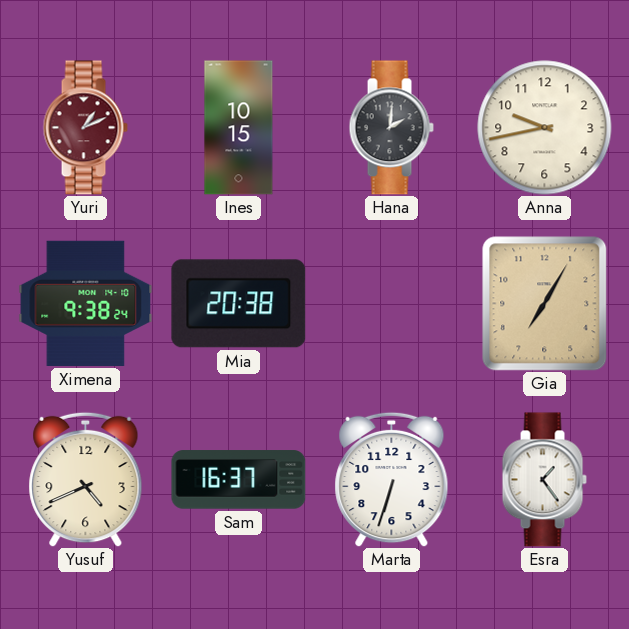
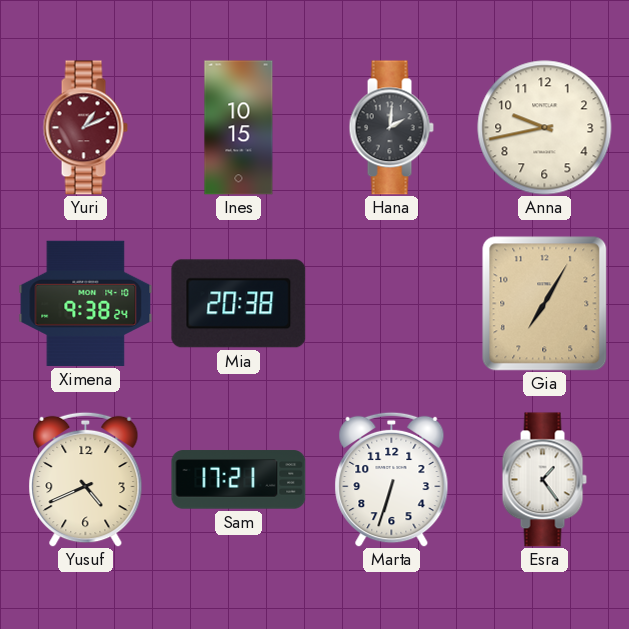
Sam: 16:37 -> 17:21 (239, 480)
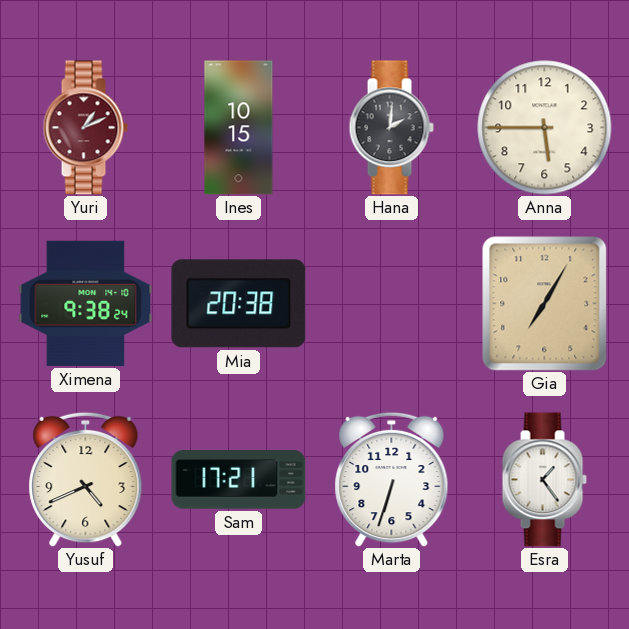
Anna: 9:43 -> 5:45 (545, 128)
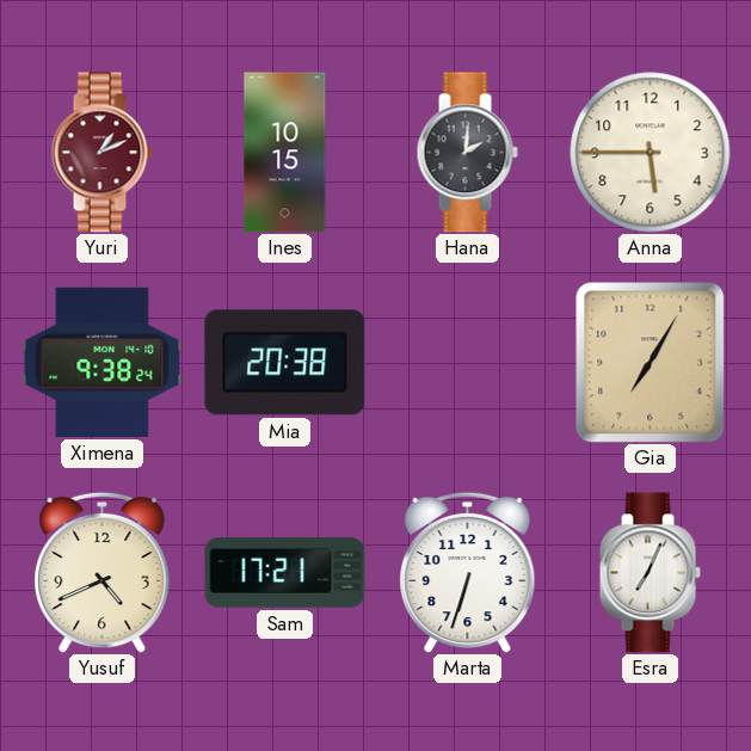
Esra: 1:24 -> 7:04 (650, 573)
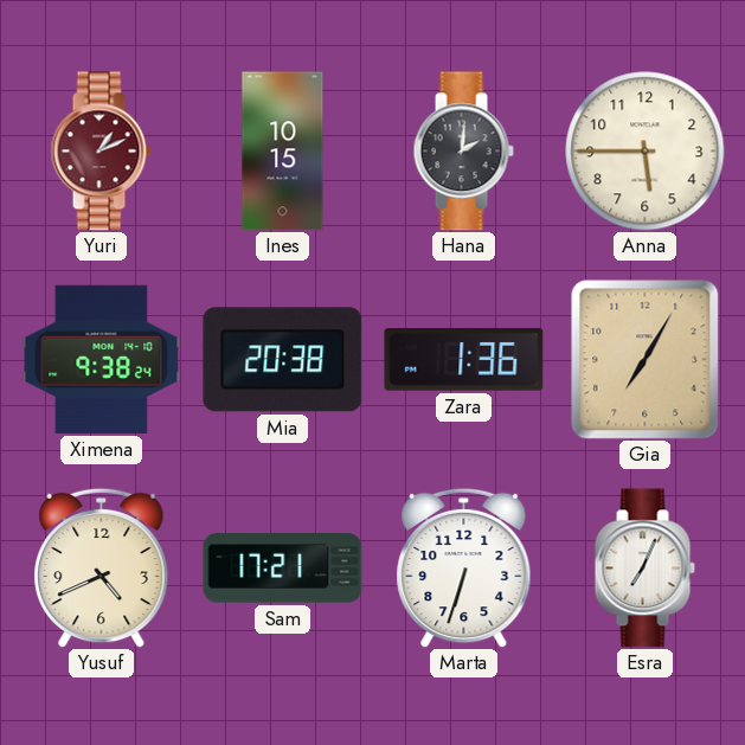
Zara: none -> 1:36 (464, 360)
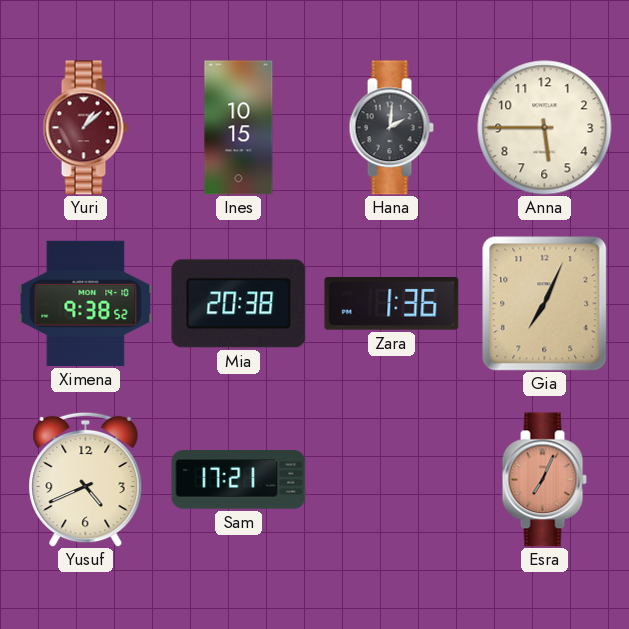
Yuri: 1:11 -> 1:08 (85, 128)
Ximena: 9:38:24 -> 9:38:52 (86, 303)
Gia: 7:05 -> 7:04 (545, 304)
Marta: 6:33 -> none (464, 567)
Esra dial: white -> salmon (544, 480)
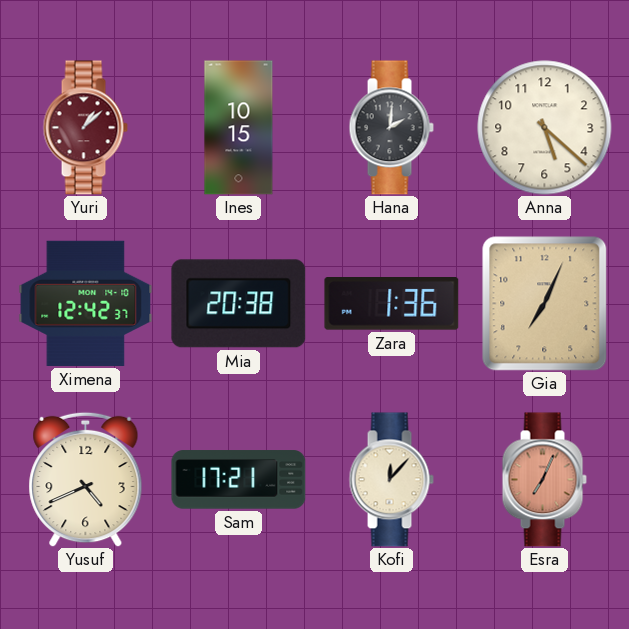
Anna: 5:45 -> 5:22 (545, 128)
Ximena: 9:38 -> 12:42 (86, 303)
Kofi: none -> 12:07 (391, 480)
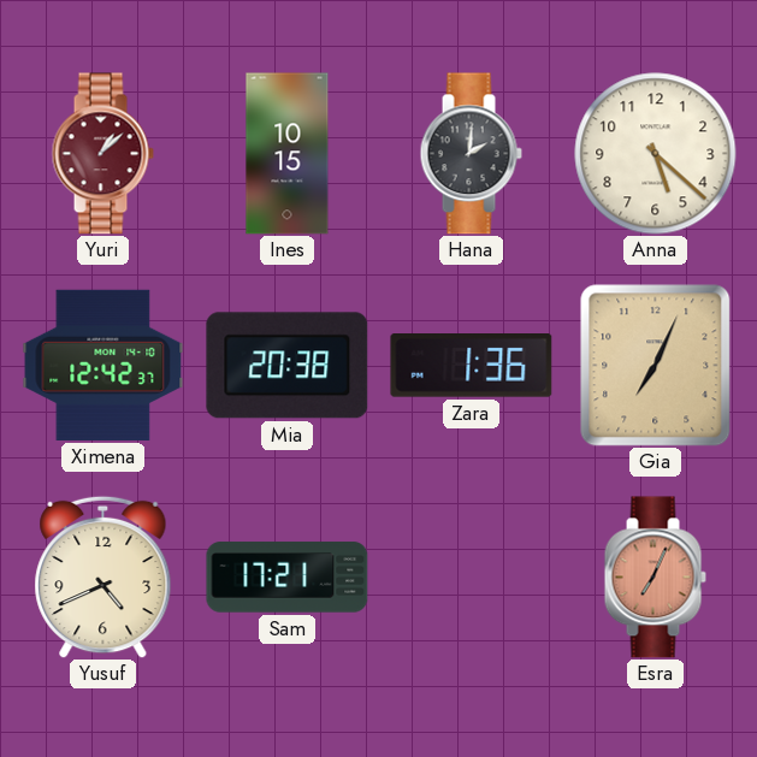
Kofi: 12:07 -> none (391, 480)
